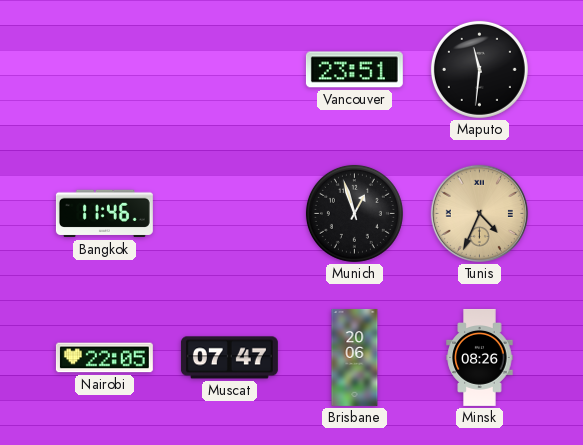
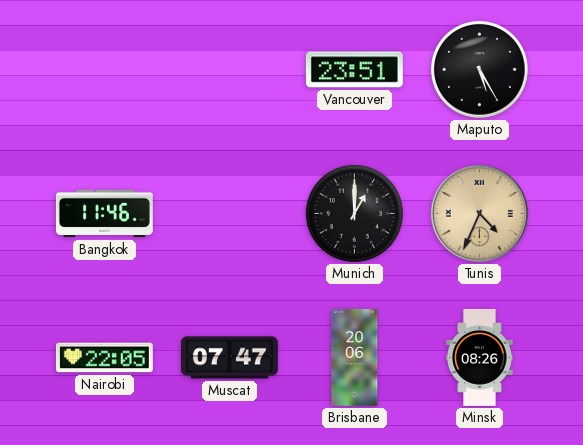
Maputo: 11:31 -> 5:25 (479, 69)
Munich: 12:57 -> 1:00 (354, 213)
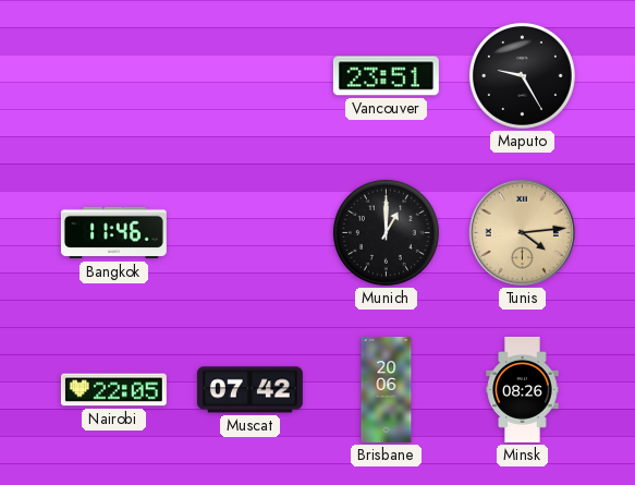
Maputo: 5:25 -> 9:25 (522, 75)
Tunis: 4:34 -> 4:14 (522, 232)
Muscat: 07:47 -> 07:42 (249, 390)
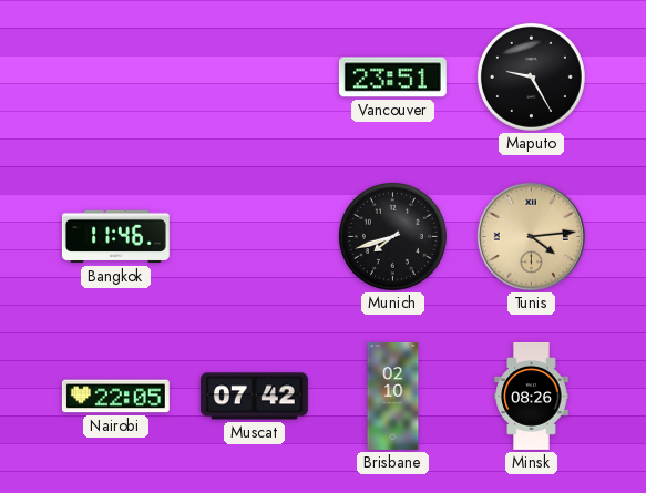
Munich: 1:00 -> 7:42 (392, 236)
Brisbane: 20:06 -> 02:10 (393, 396)
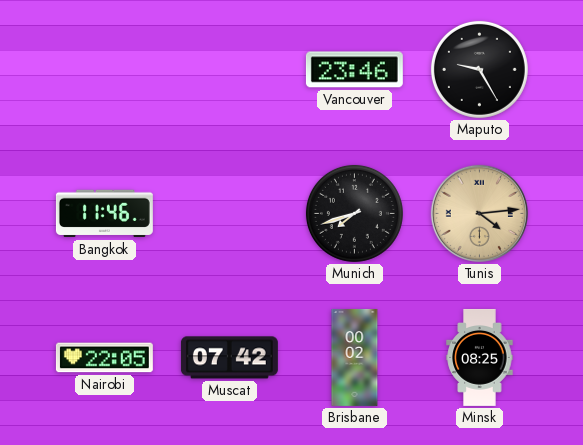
Vancouver: 23:51 -> 23:46 (354, 70)
Brisbane: 02:10 -> 00:02 (355, 357)
Minsk: 08:26 -> 08:25 (480, 357)
